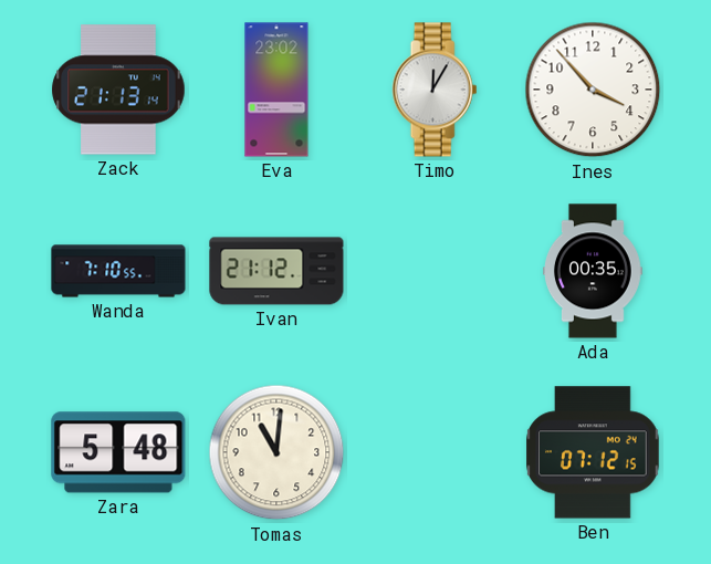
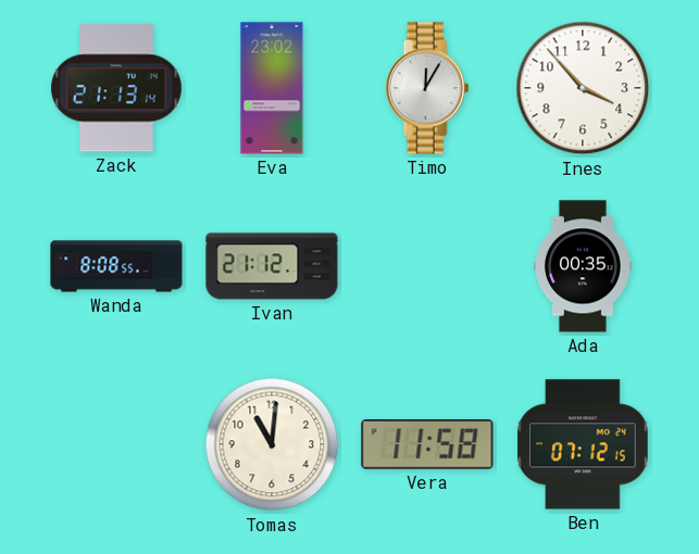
Wanda: 7:10 -> 8:08 (116, 266)
Zara: 5:48 -> none (118, 452)
Vera: none -> 11:58 (427, 444)
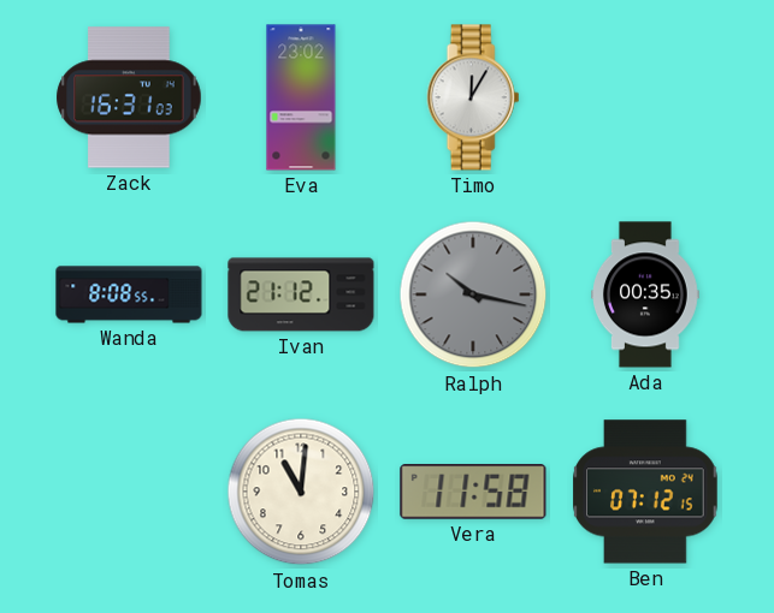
Zack: 21:13 -> 16:31 (129, 97)
Ines: 3:53 -> none (583, 88)
Ralph: none -> 10:17 (473, 294)
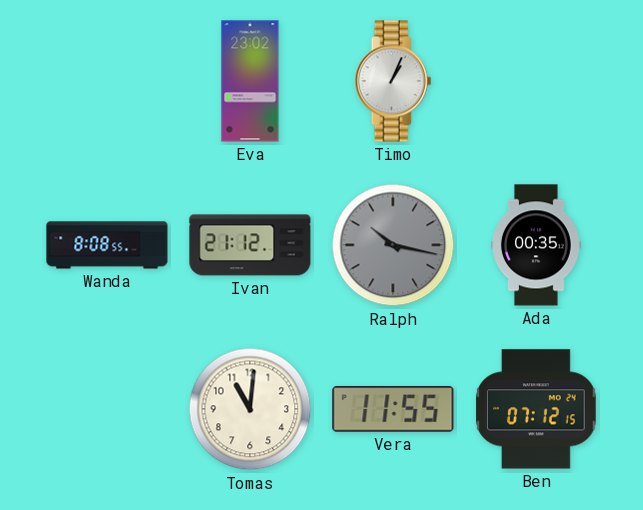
Zack: 16:31 -> none (129, 97)
Timo: 12:05 -> 1:04 (393, 81)
Vera: 11:58 -> 11:55 (393, 409)
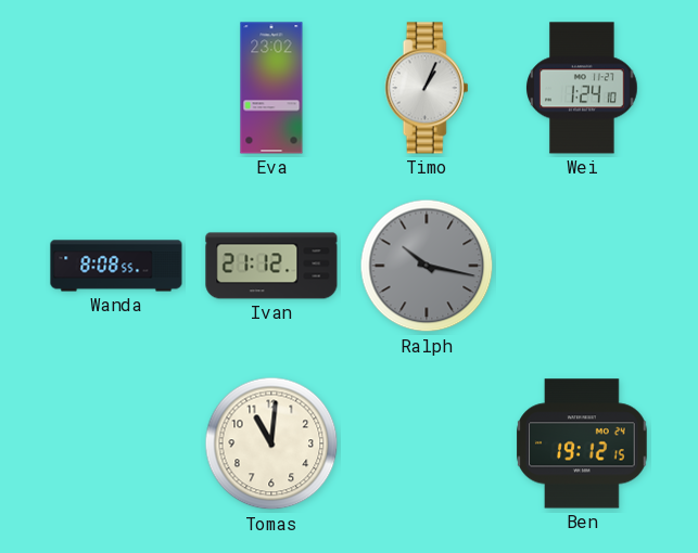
Wei: none -> 1:24 (583, 88)
Ada: 00:35 -> none (537, 245)
Vera: 11:55 -> none (393, 409)
Ben: 07:12 -> 19:12 (582, 443)
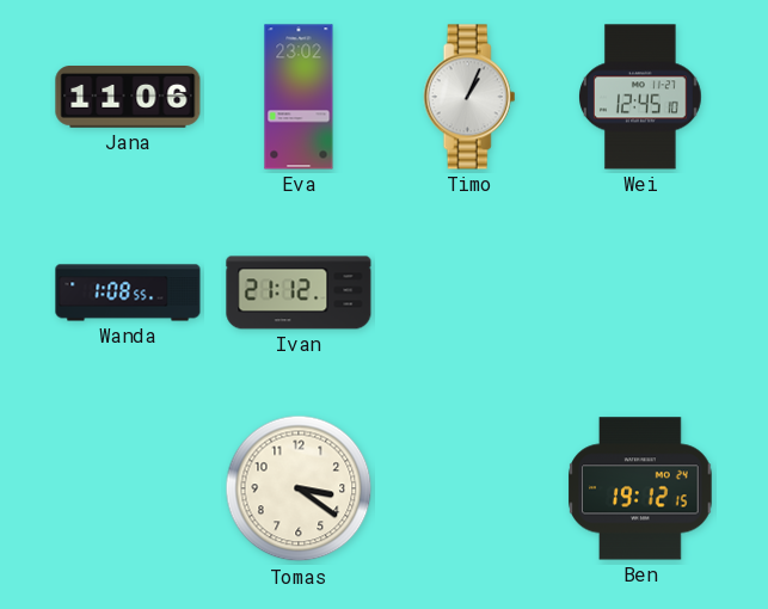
Jana: none -> 11:06 (128, 98)
Wei: 1:24 -> 12:45 (641, 97)
Wanda: 8:08 -> 1:08 (128, 293)
Ralph: 10:17 -> none (427, 266)
Tomas: 11:01 -> 3:21 (299, 488)
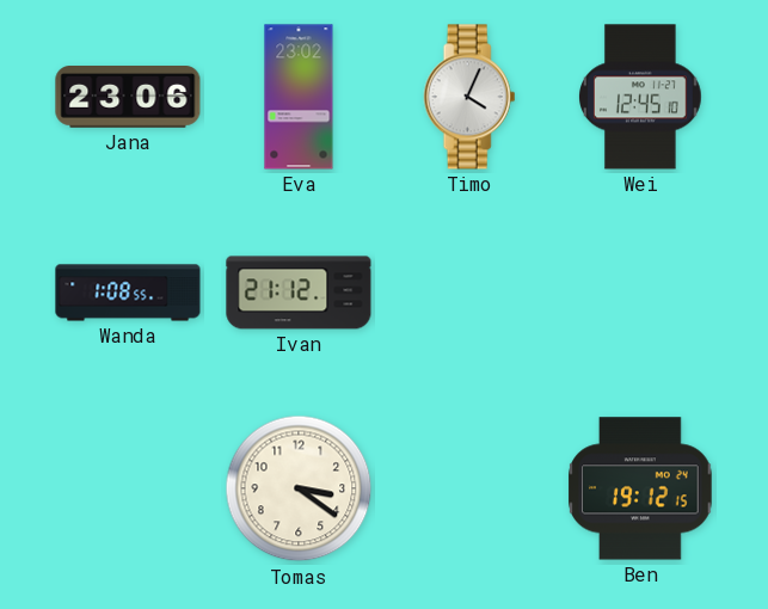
Jana: 11:06 -> 23:06 (128, 98)
Timo: 1:04 -> 4:04 (469, 97)
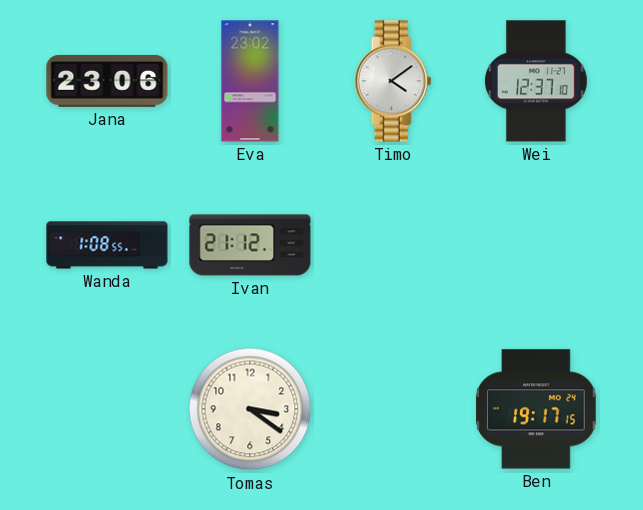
Timo: 4:04 -> 4:09 (393, 81)
Wei: 12:45 -> 12:37 (537, 81)
Ben: 19:12 -> 19:17 (536, 409)
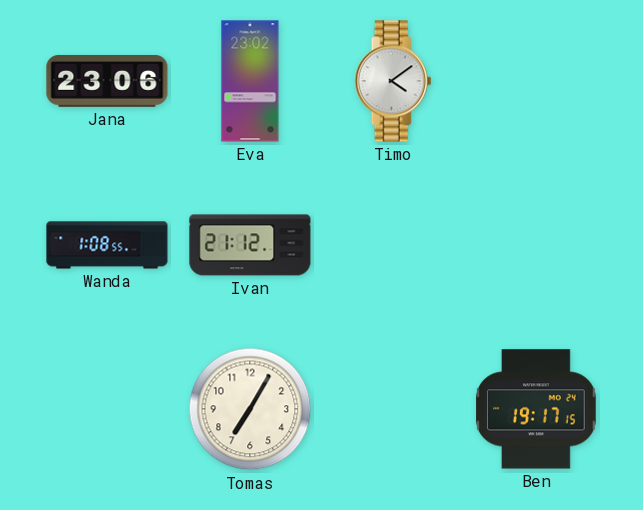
Wei: 12:37 -> none (537, 81)
Tomas: 3:21 -> 7:05 (250, 409)
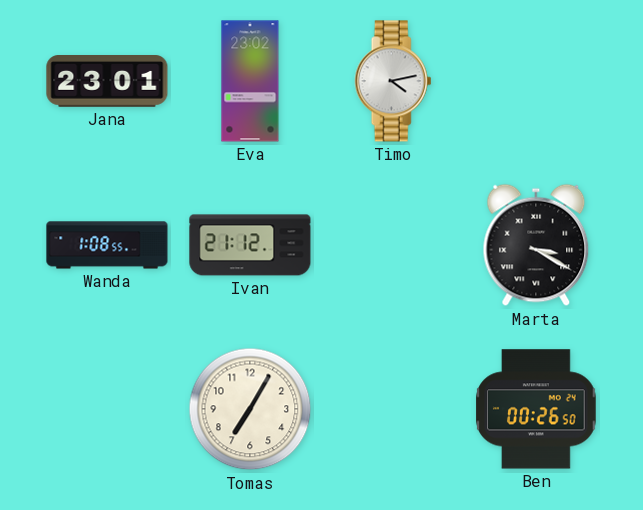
Jana: 23:06 -> 23:01 (107, 82)
Timo: 4:09 -> 4:13 (393, 81)
Marta: none -> 3:20 (536, 245)
Ben: 19:17 -> 00:26 (536, 409)
